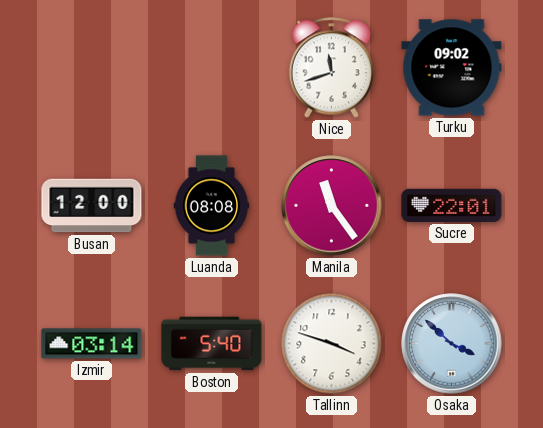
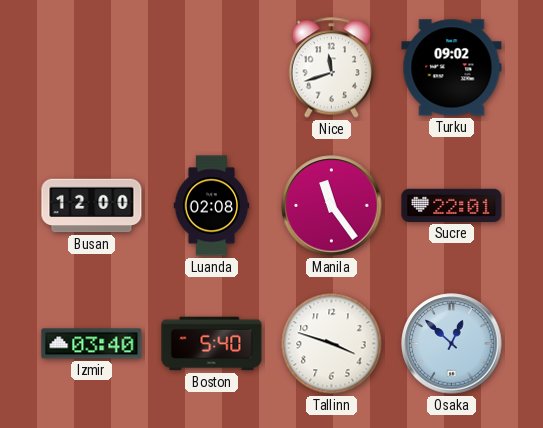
Luanda: 08:08 -> 02:08 (212, 206)
Izmir: 03:14 -> 03:40 (92, 344)
Osaka: 3:52 -> 12:52 (452, 344)
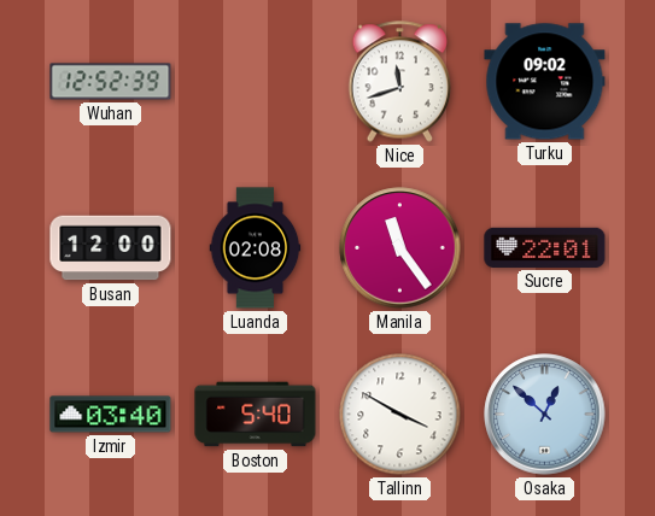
Wuhan: none -> 12:52 (111, 82)
Tallinn: 3:48 -> 3:50 (400, 415)
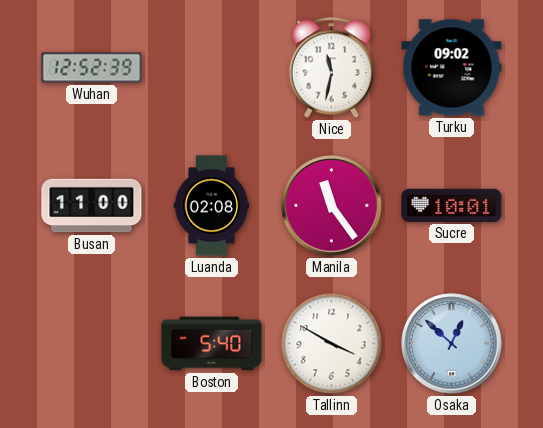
Nice: 11:42 -> 11:32 (332, 68)
Busan: 12:00 -> 11:00 (92, 206)
Sucre: 22:01 -> 10:01 (452, 205)
Izmir: 03:40 -> none (111, 415)
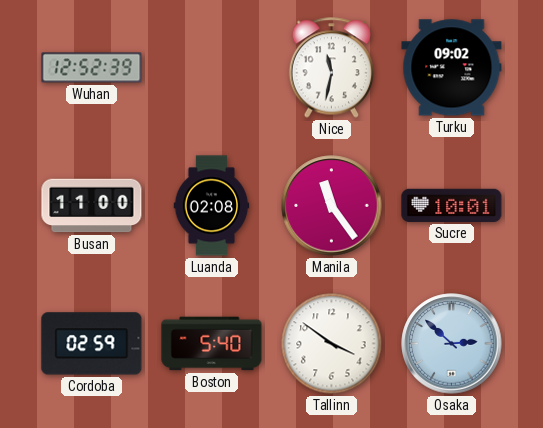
Cordoba: none -> 02:59 (92, 344)
Tallinn: 3:50 -> 3:51 (332, 344)
Osaka: 12:52 -> 2:52 (452, 344)
